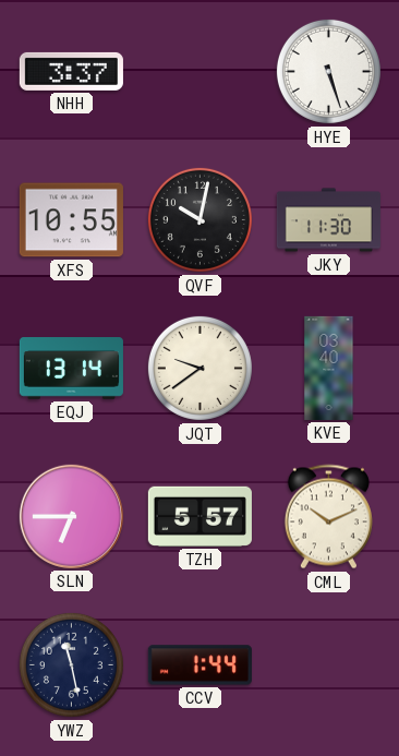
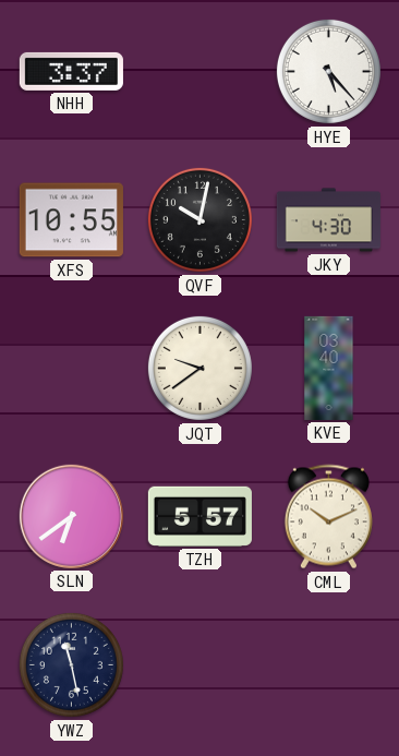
HYE: 5:27 -> 5:23 (328, 71)
JKY: 11:30 -> 4:30 (328, 220)
EQJ: 13:14 -> none (71, 369)
SLN: 6:45 -> 6:39 (71, 516)
CCV: 1:44 -> none (199, 665)
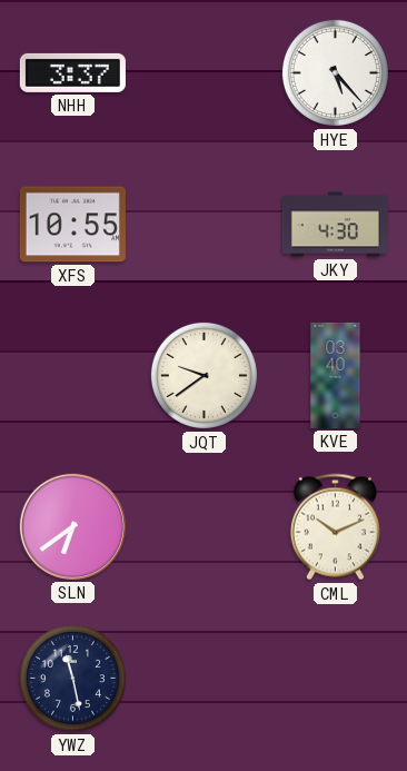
QVF: 10:02 -> none (199, 219)
TZH: 5:57 -> none (199, 516)
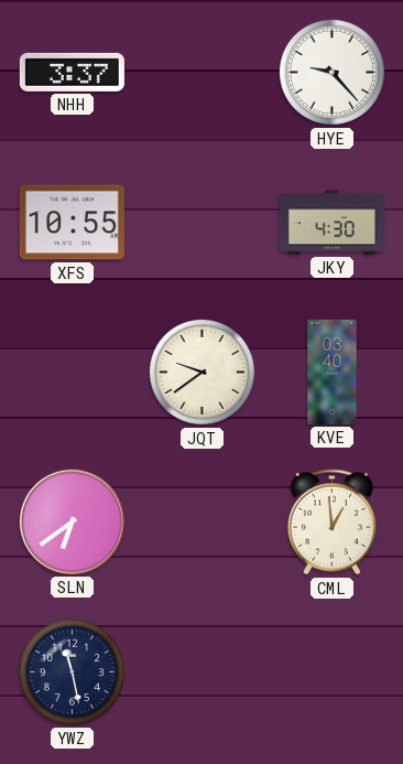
HYE: 5:23 -> 9:23 (331, 72)
CML: 10:11 -> 12:59 (331, 523)
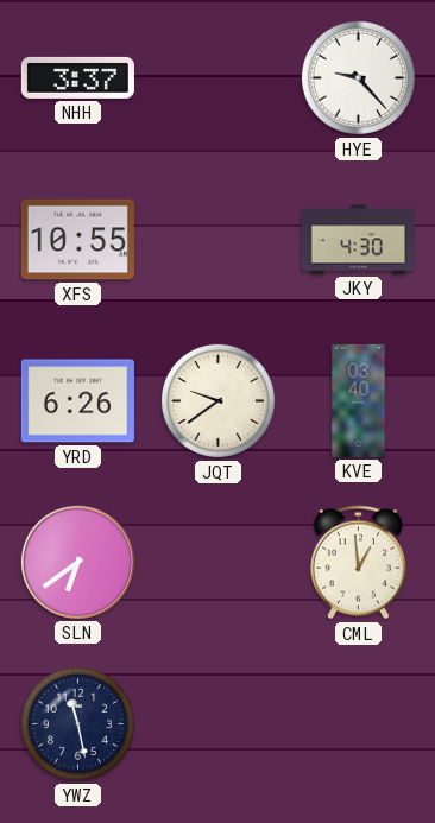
YRD: none -> 6:26 (77, 401)
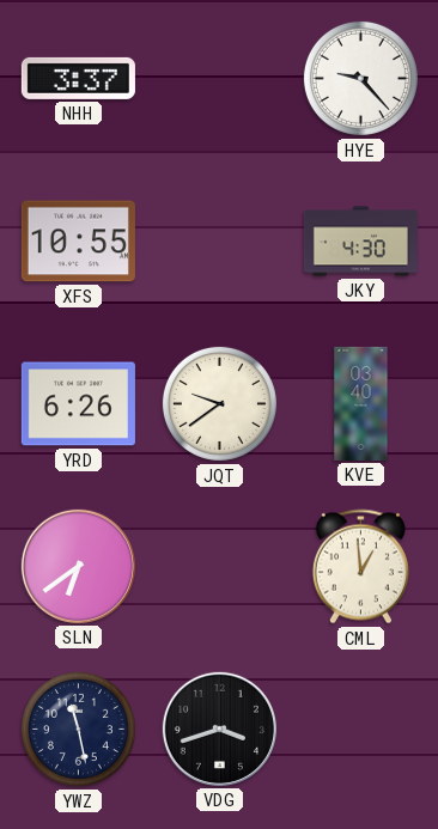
VDG: none -> 3:42 (219, 729)
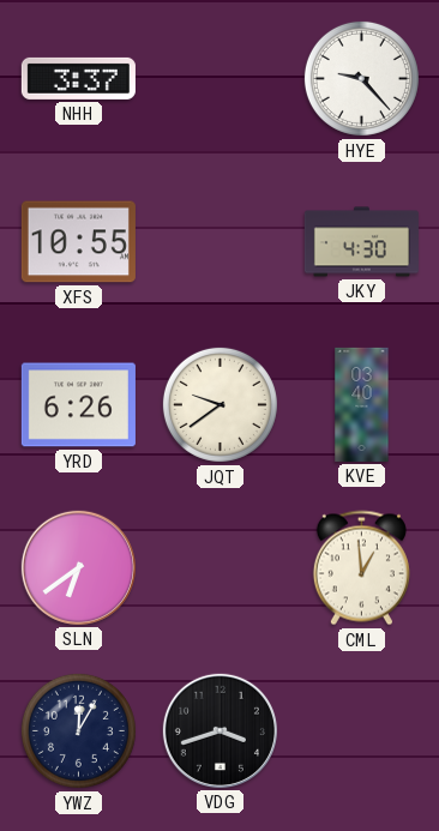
YWZ: 11:28 -> 12:05 (78, 730)
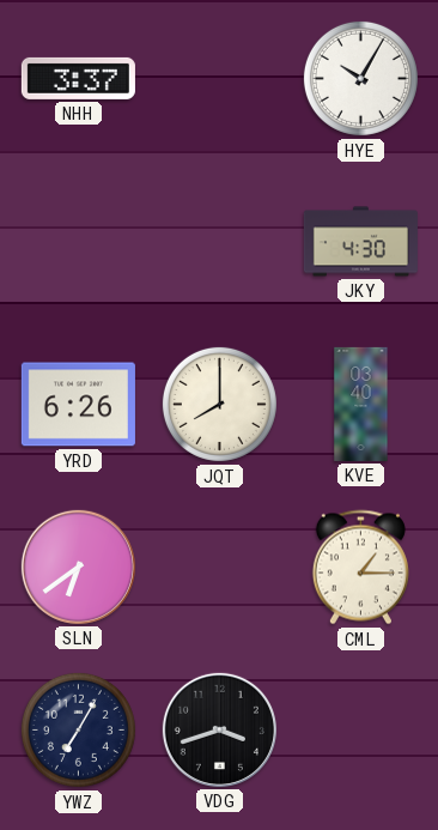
HYE: 9:23 -> 10:05 (360, 78)
XFS: 10:55 -> none (78, 242)
JQT: 9:39 -> 8:00 (219, 404)
CML: 12:59 -> 1:15 (360, 568)
YWZ: 12:05 -> 7:05 (78, 729)
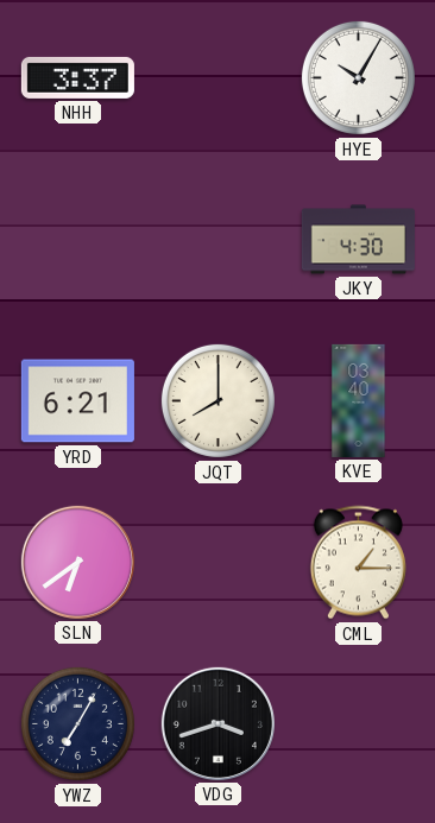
YRD: 6:26 -> 6:21 (77, 401)
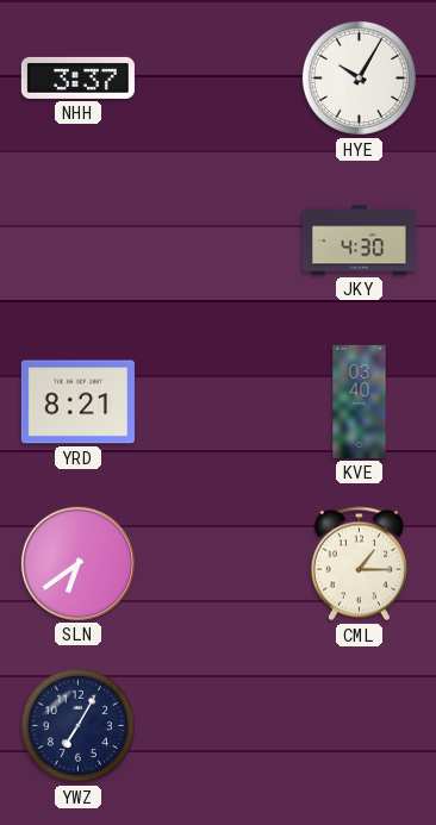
YRD: 6:21 -> 8:21 (77, 402)
JQT: 8:00 -> none (218, 400)
VDG: 3:42 -> none (218, 723)
